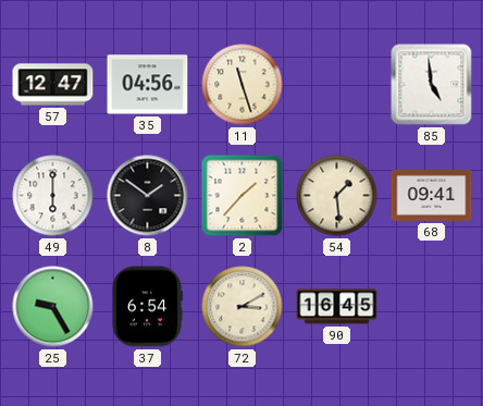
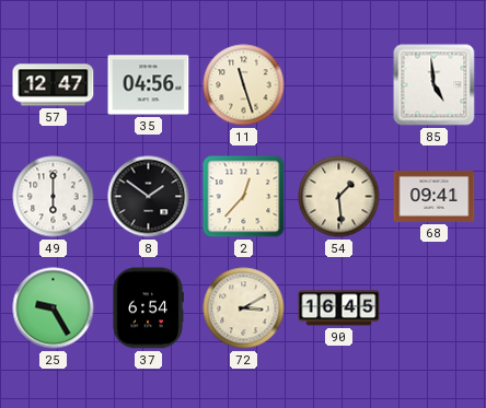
2: 1:37 -> 12:37 (244, 197)
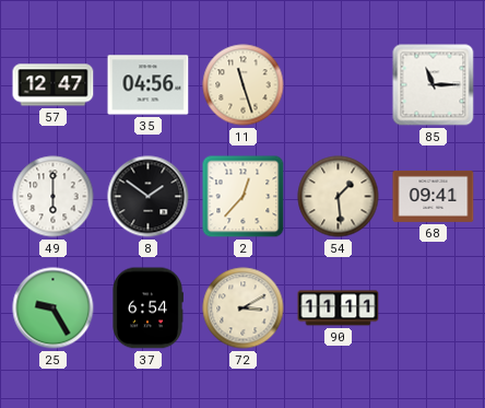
85: 4:59 -> 11:15 (434, 85)
90: 16:45 -> 11:11 (339, 308)
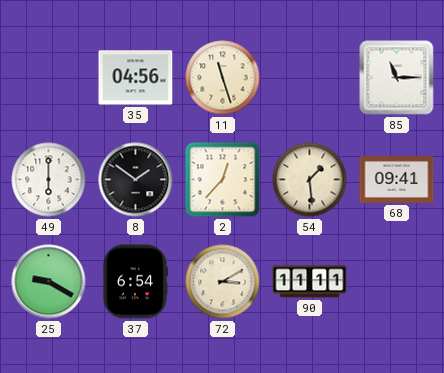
57: 12:47 -> none (54, 85)
25: 9:25 -> 9:20 (49, 282)
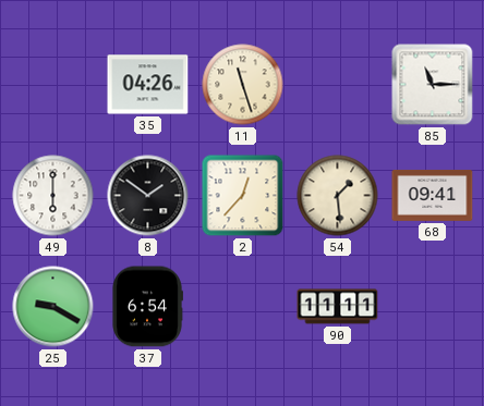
35: 04:56 -> 04:26 (148, 85)
72: 3:10 -> none (223, 282)
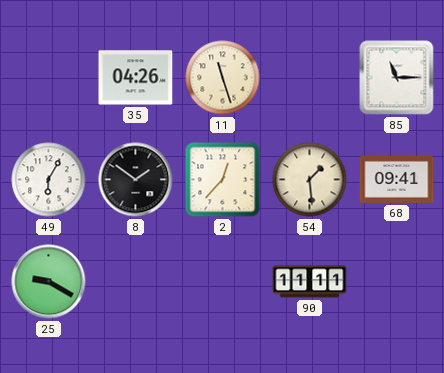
49: 6:00 -> 6:05 (49, 180)
37: 6:54 -> none (147, 307)
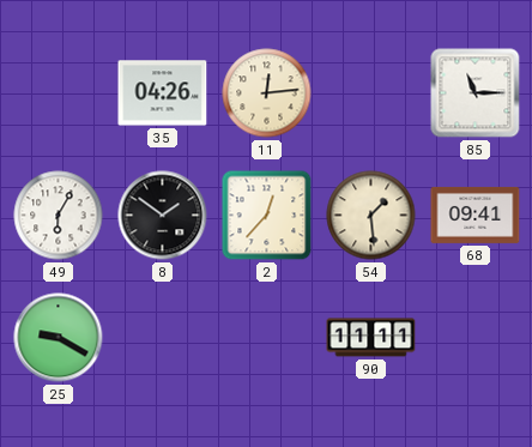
11: 11:27 -> 12:14 (267, 93)
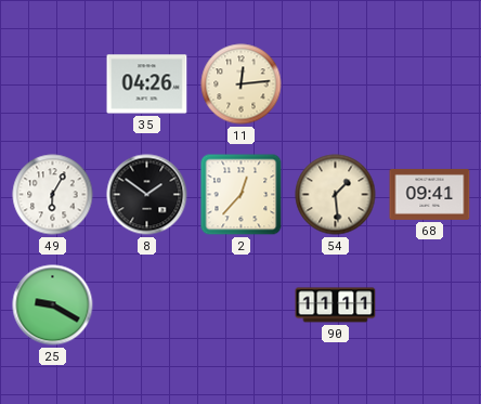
85: 11:15 -> none (476, 93)
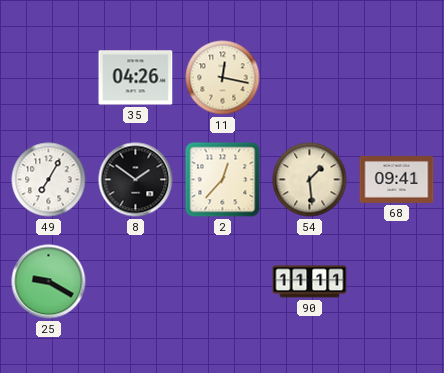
11: 12:14 -> 12:17 (223, 78)
49: 6:05 -> 7:05 (49, 180)
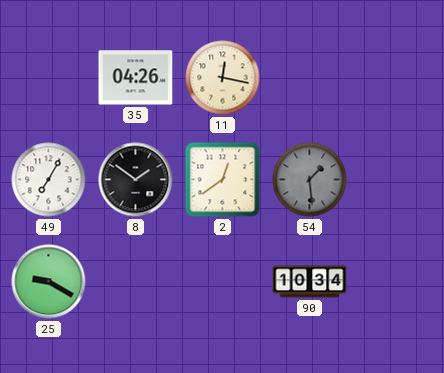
2: 12:37 -> 12:39 (223, 180)
54 dial: cream -> grey (310, 180)
68: 09:41 -> none (397, 179)
90: 11:11 -> 10:34 (310, 282)
